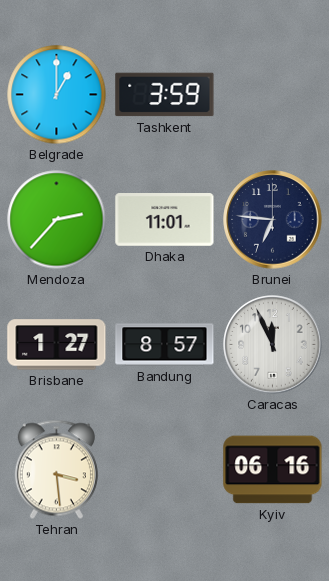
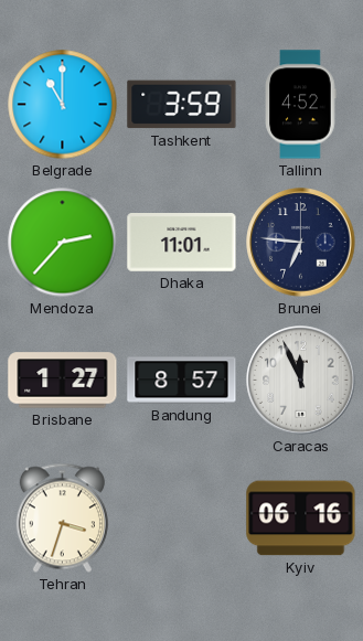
Belgrade: 1:00 -> 11:00 (63, 105)
Tallinn: none -> 4:52 (301, 105)
Tehran: 3:29 -> 3:33 (62, 519)
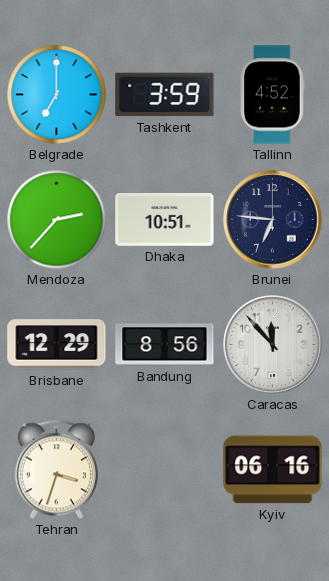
Belgrade: 11:00 -> 7:00 (57, 95)
Dhaka: 11:01 -> 10:51 (165, 220)
Brisbane: 1:27 -> 12:29 (57, 345)
Bandung: 8:57 -> 8:56 (165, 345)
Caracas: 11:56 -> 11:53 (273, 345)
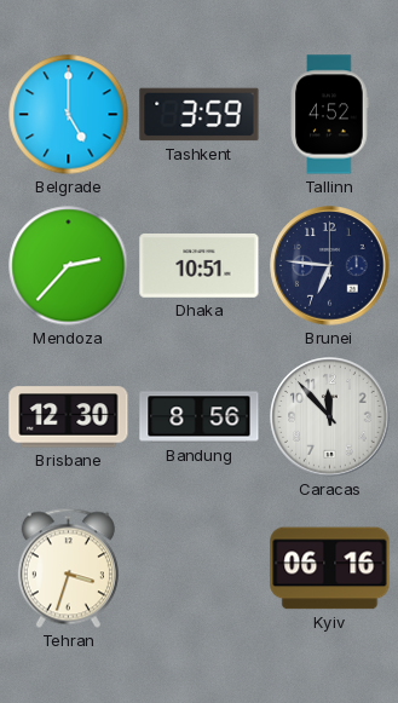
Belgrade: 7:00 -> 5:00 (69, 115)
Brisbane: 12:29 -> 12:30 (69, 417)
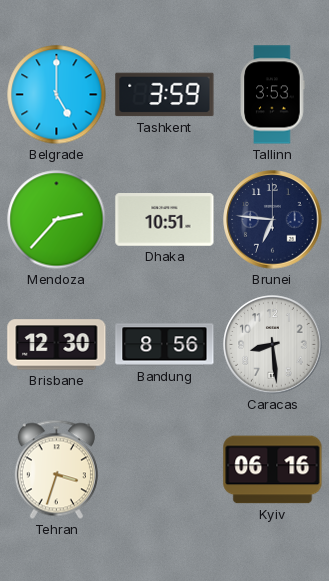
Tallinn: 4:52 -> 3:53 (273, 95)
Caracas: 11:53 -> 8:29 (273, 345)
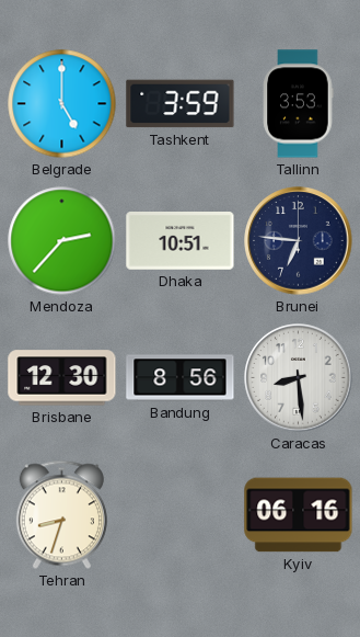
Tehran: 3:33 -> 8:33 (61, 515)
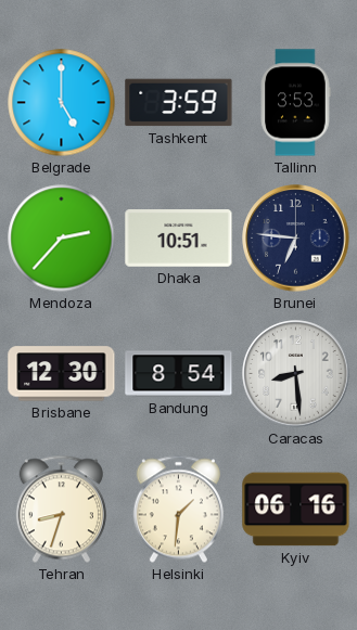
Bandung: 8:56 -> 8:54 (179, 374)
Helsinki: none -> 1:31 (178, 510)
